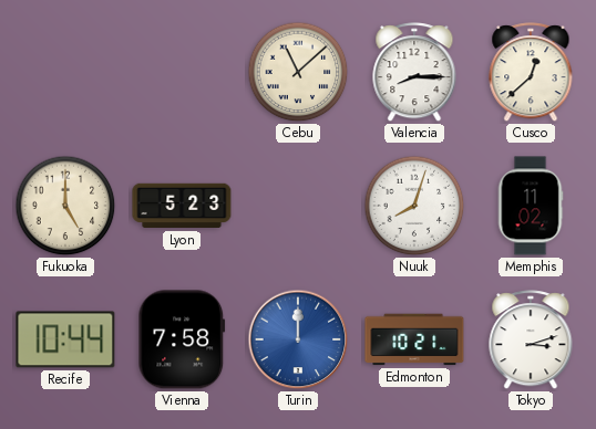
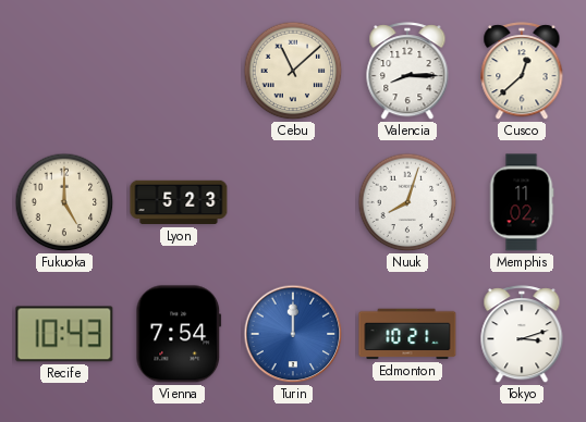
Recife: 10:44 -> 10:43 (64, 334)
Vienna: 7:58 -> 7:54 (179, 334)
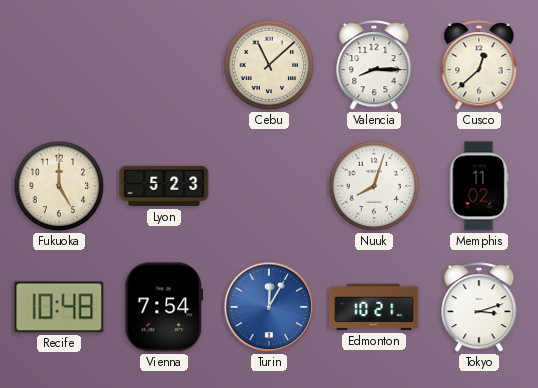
Recife: 10:43 -> 10:48 (59, 307)
Turin: 12:00 -> 12:05 (269, 307)
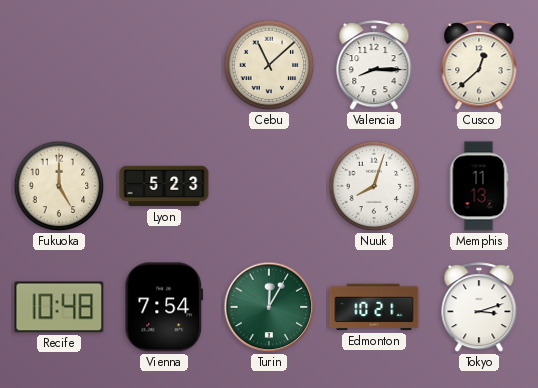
Memphis: 11:02 -> 11:13 (479, 186)
Turin dial: blue -> green (269, 307)
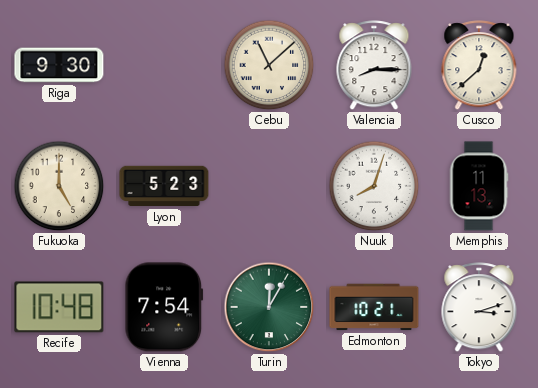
Riga: none -> 9:30 (59, 65)
